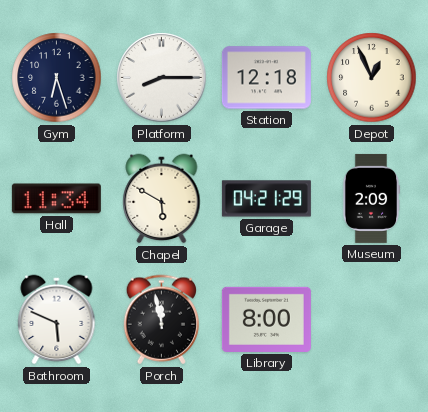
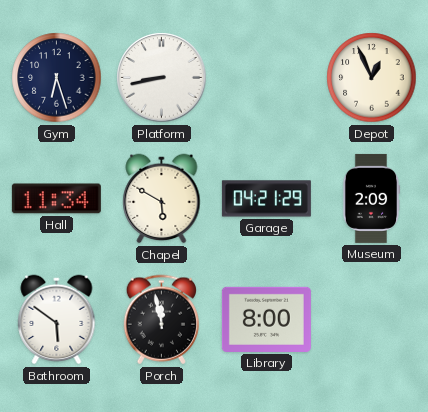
Platform: 8:15 -> 8:43 (162, 78)
Station: 12:18 -> none (266, 78)
Bathroom: 5:49 -> 5:51 (57, 320)
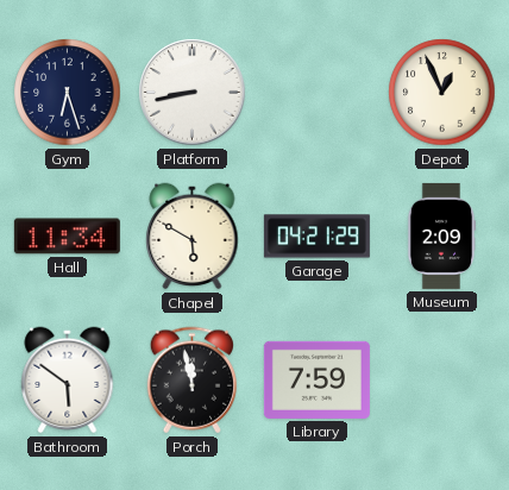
Library: 8:00 -> 7:59 (316, 379)
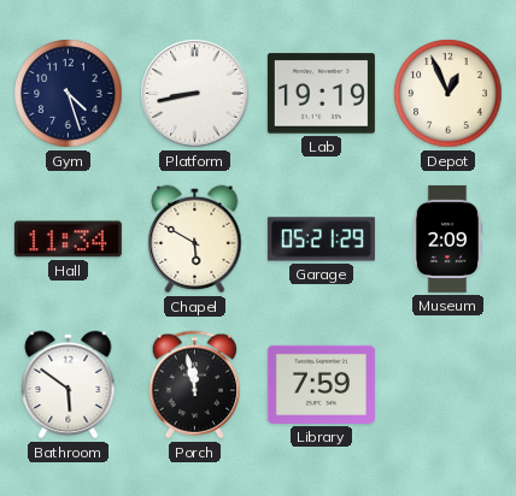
Gym: 6:27 -> 4:27 (69, 94)
Lab: none -> 19:19 (321, 94)
Garage: 04:21 -> 05:21 (321, 240)
